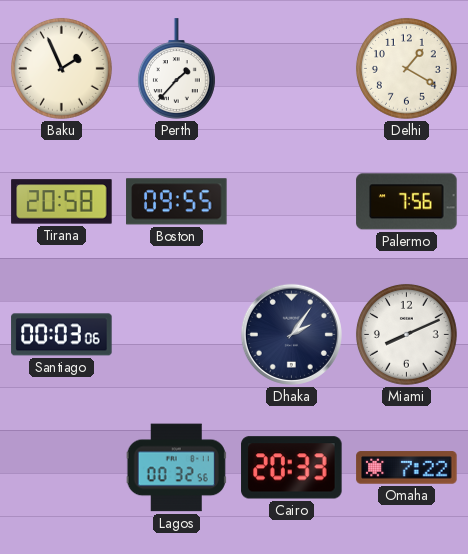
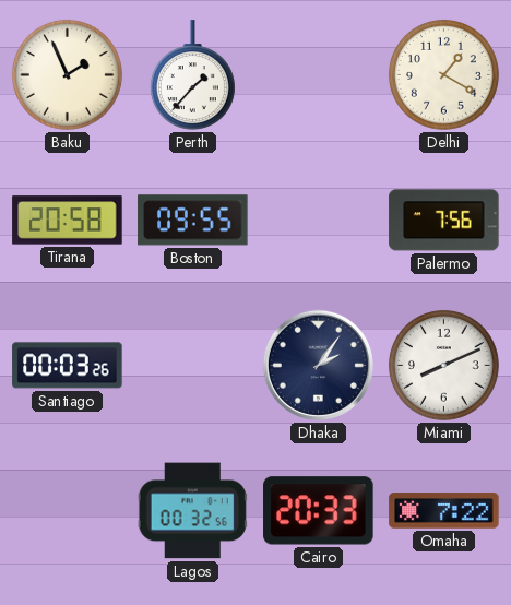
Santiago: 00:03:06 -> 00:03:26 (68, 366)
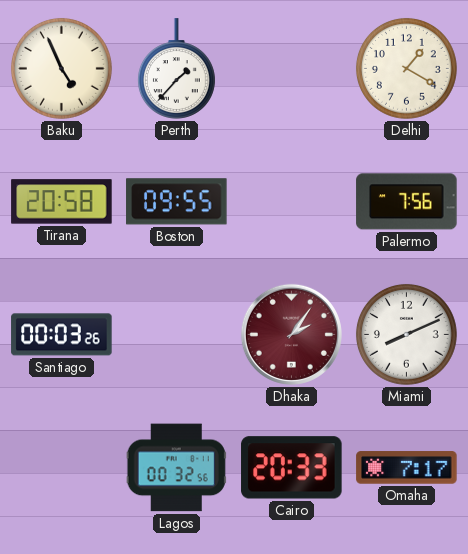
Baku: 1:56 -> 4:56 (61, 68)
Dhaka dial: navy -> burgundy (291, 334)
Omaha: 7:22 -> 7:17 (407, 468)
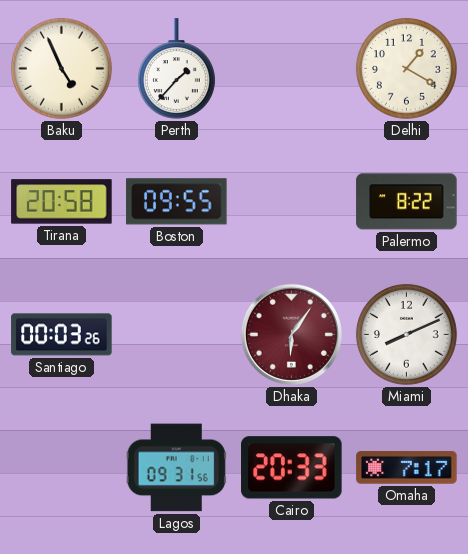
Palermo: 7:56 -> 8:22 (407, 202)
Dhaka: 2:06 -> 6:06 (291, 334)
Lagos: 00:32 -> 09:31 (176, 468)
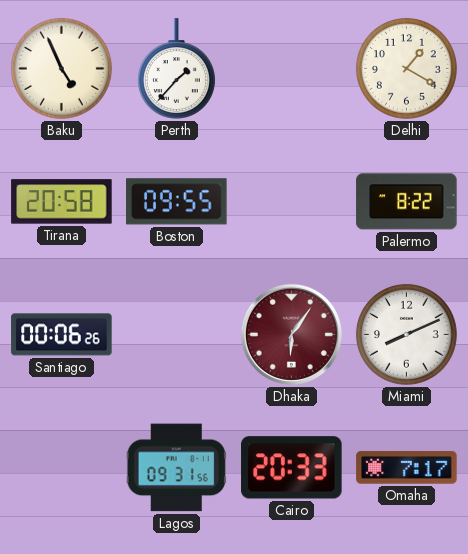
Santiago: 00:03 -> 00:06 (62, 335)
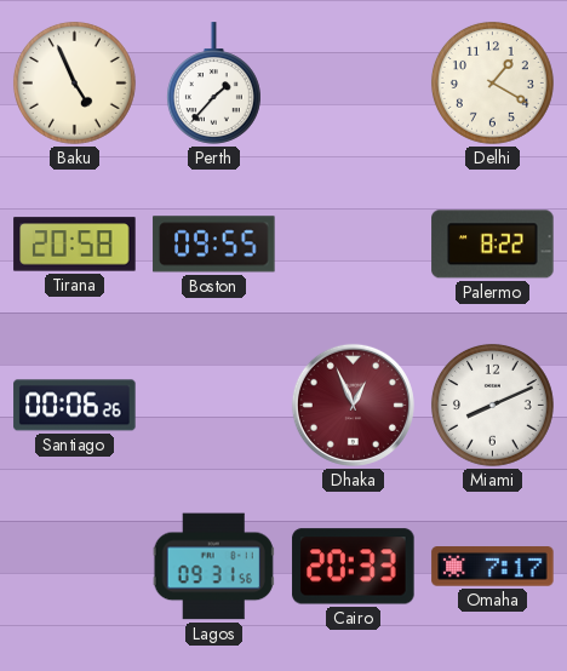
Dhaka: 6:06 -> 12:56 (353, 405)
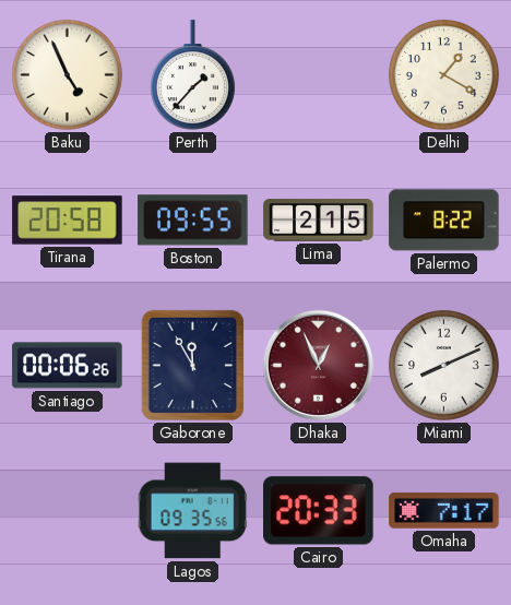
Lima: none -> 2:15 (319, 221)
Gaborone: none -> 11:55 (192, 365)
Lagos: 09:31 -> 09:35 (192, 511)
